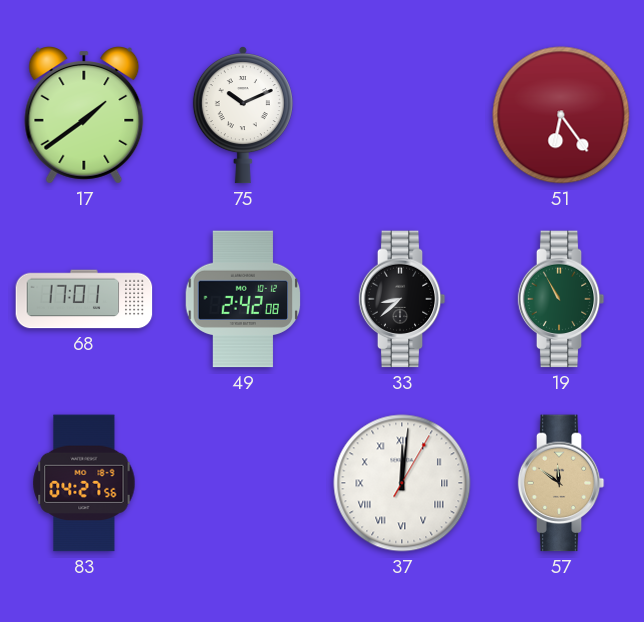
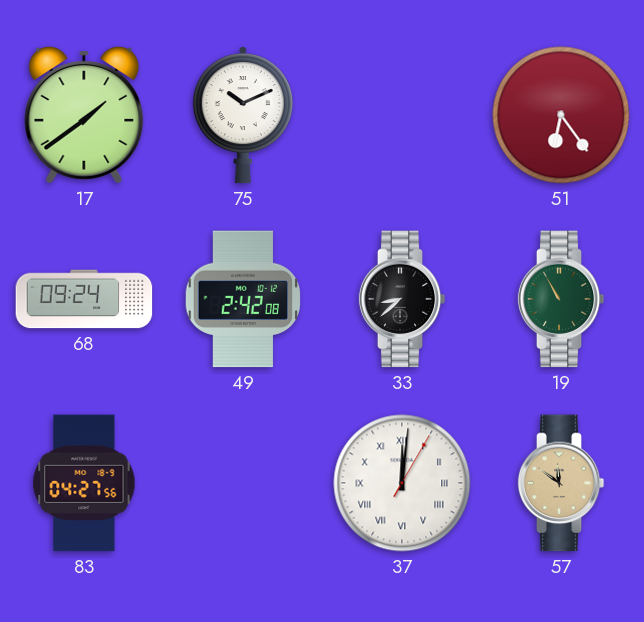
68: 17:01 -> 09:24 (84, 299)
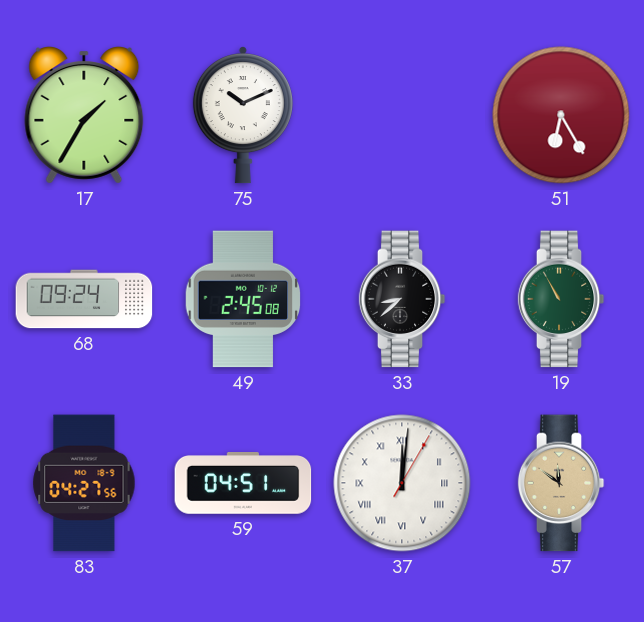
17: 1:39 -> 1:35 (84, 115)
51: 6:24 -> 6:25 (561, 115)
49: 2:42 -> 2:45 (243, 299)
59: none -> 04:51 (243, 484)
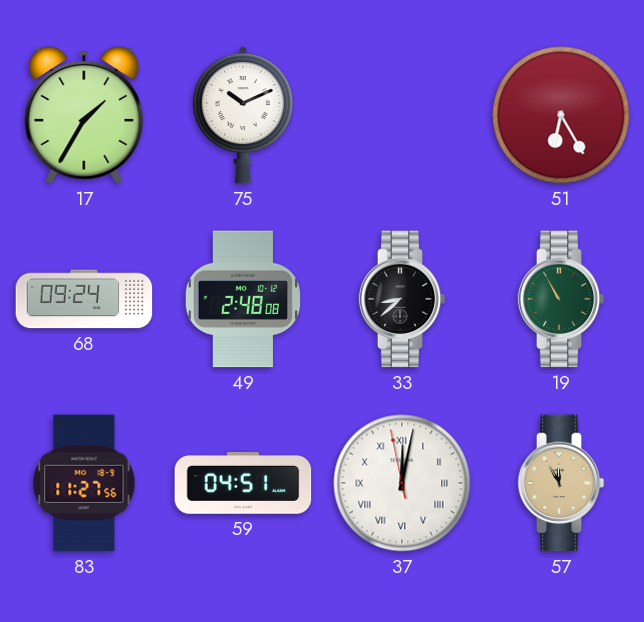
49: 2:45 -> 2:48 (243, 299)
83: 04:27 -> 11:27 (84, 483)
37: 12:01:05 -> 12:01:58 (402, 483)
57: 11:51 -> 11:55 (561, 483)
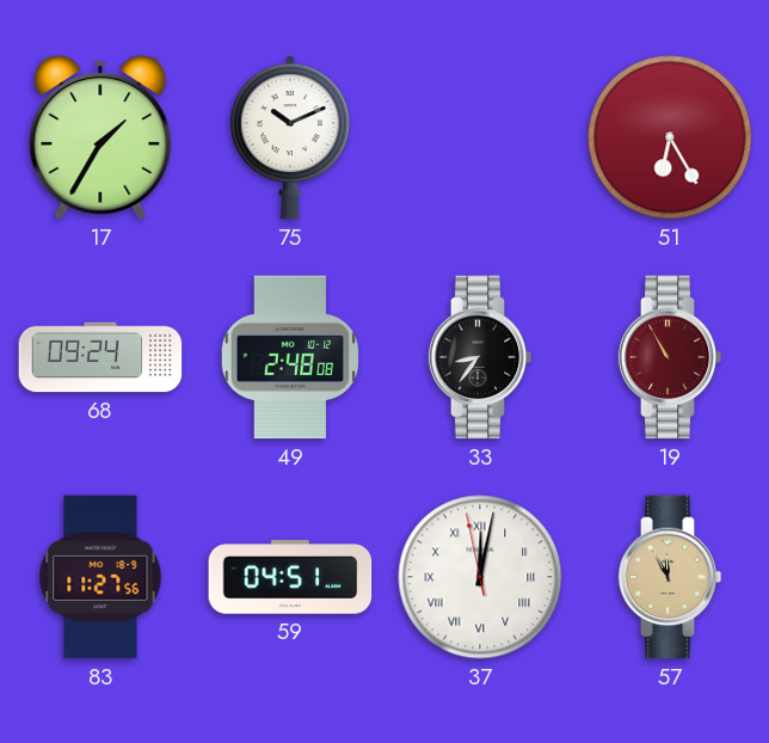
33: 8:38 -> 8:36 (480, 357)
19 dial: green -> burgundy (670, 357)
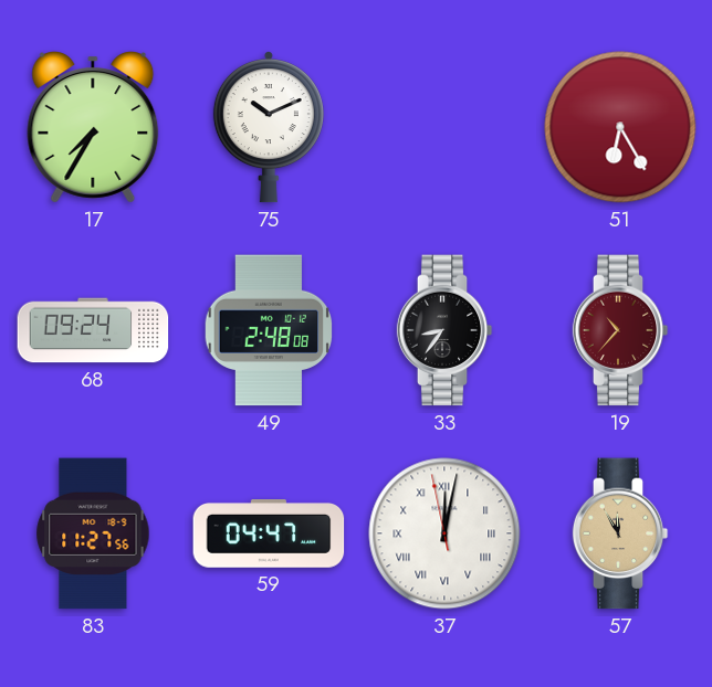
17: 1:35 -> 7:35 (93, 127)
19: 10:55 -> 10:37 (620, 330)
59: 04:51 -> 04:47 (269, 535)
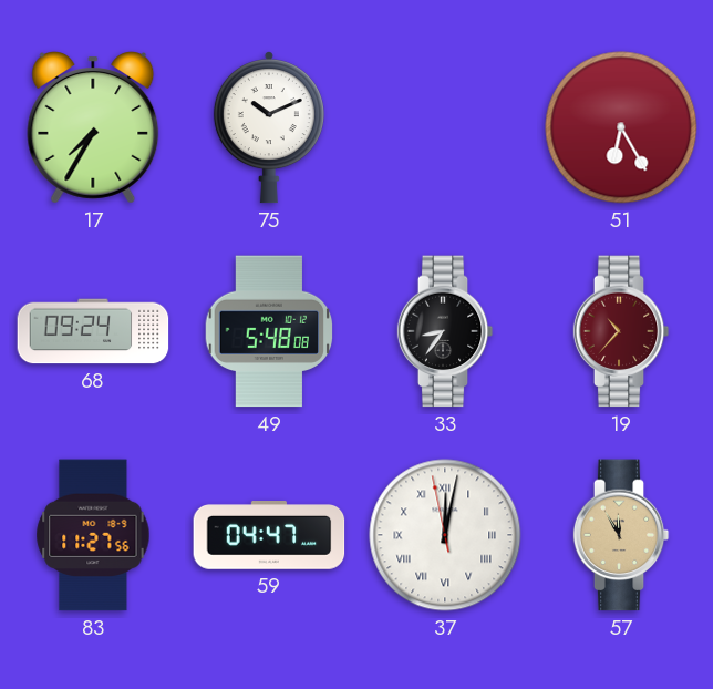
49: 2:48 -> 5:48 (269, 331)
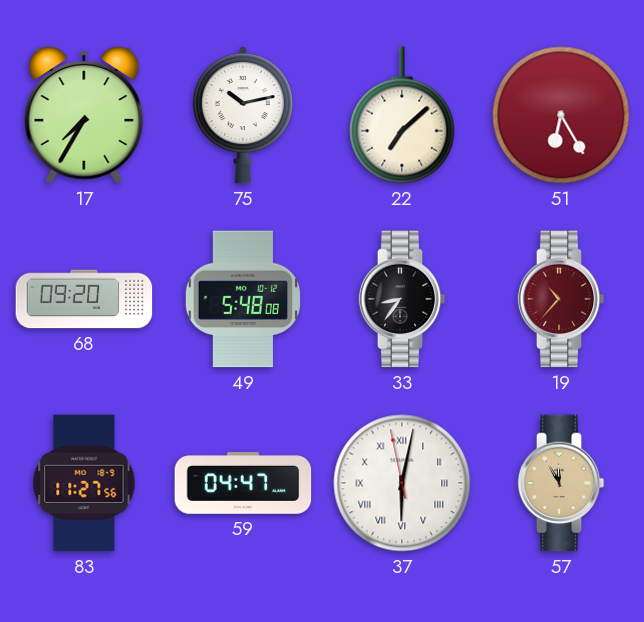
75: 10:11 -> 10:13 (243, 116)
22: none -> 7:08 (402, 115)
68: 09:24 -> 09:20 (84, 299)
37: 12:01 -> 6:01 (402, 483)
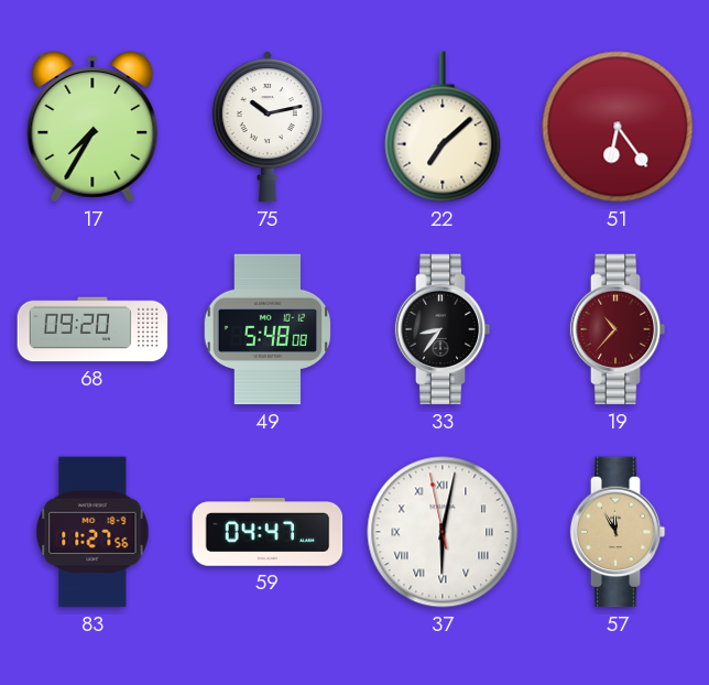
51: 6:25 -> 6:24 (618, 127)
